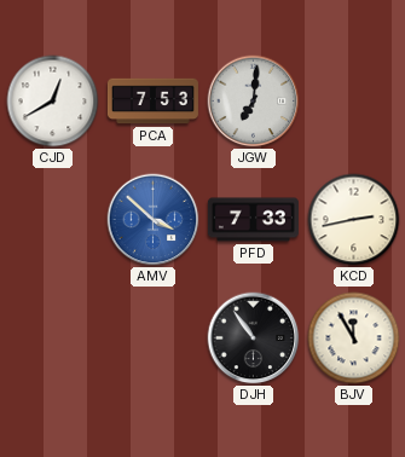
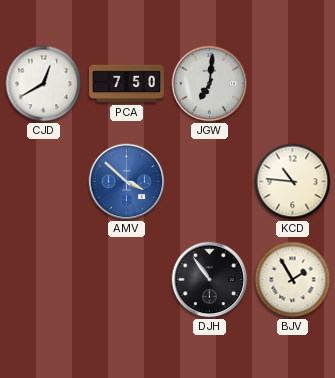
PCA: 7:53 -> 7:50 (126, 84)
PFD: 7:33 -> none (253, 220)
KCD: 2:43 -> 10:46 (293, 182)
BJV: 11:55 -> 1:55 (293, 280)
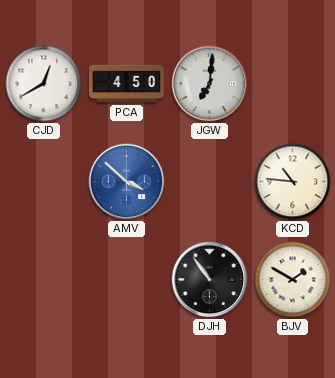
PCA: 7:50 -> 4:50 (126, 84)
BJV: 1:55 -> 1:50 (293, 280)
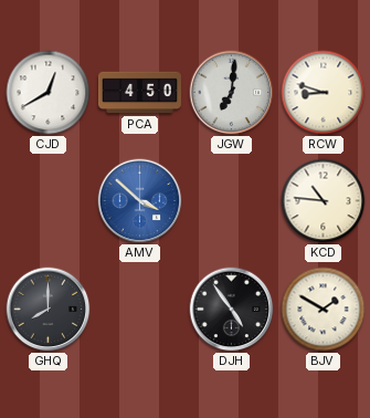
RCW: none -> 8:48 (324, 93)
GHQ: none -> 8:00 (49, 310)
DJH: 10:54 -> 4:54 (232, 310)
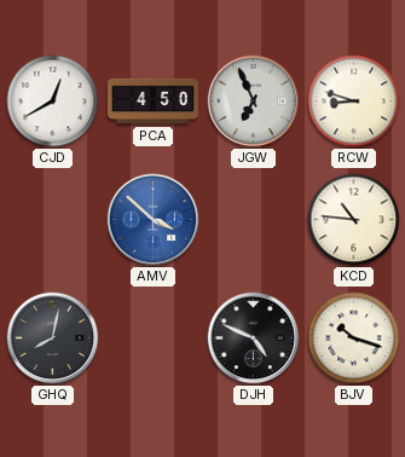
JGW: 7:01 -> 6:56 (254, 102)
GHQ: 8:00 -> 8:02 (53, 339)
DJH: 4:54 -> 4:49 (254, 339)
BJV: 1:50 -> 10:18 (354, 339)
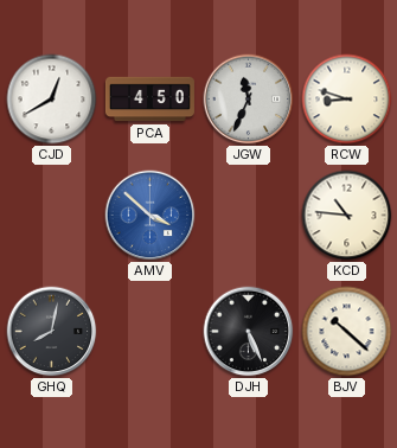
JGW: 6:56 -> 11:34 (249, 100)
DJH: 4:49 -> 5:26 (249, 332)
BJV: 10:18 -> 10:22 (347, 332)
